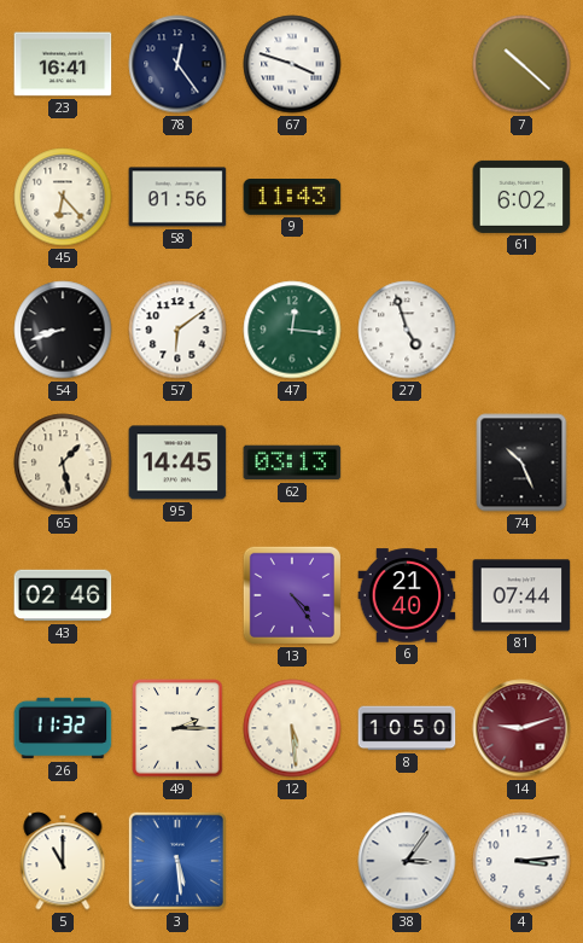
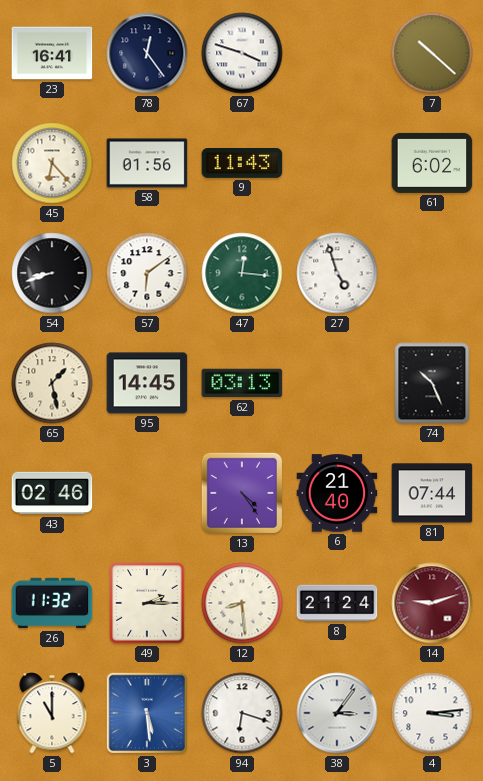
12: 5:29 -> 8:29 (242, 603)
8: 10:50 -> 21:24 (337, 603)
94: none -> 6:18 (242, 713)
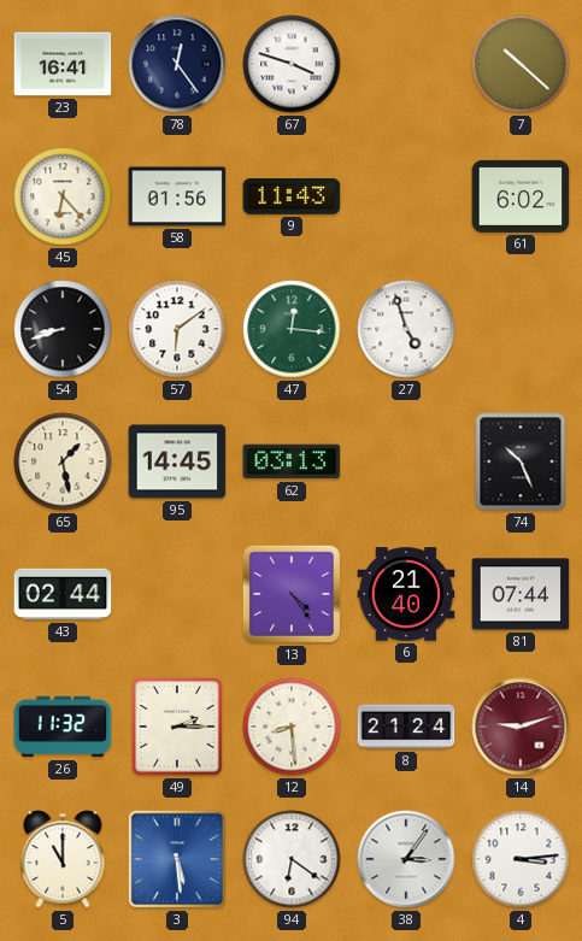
43: 02:46 -> 02:44 (63, 594)
94: 6:18 -> 6:21 (292, 859)
